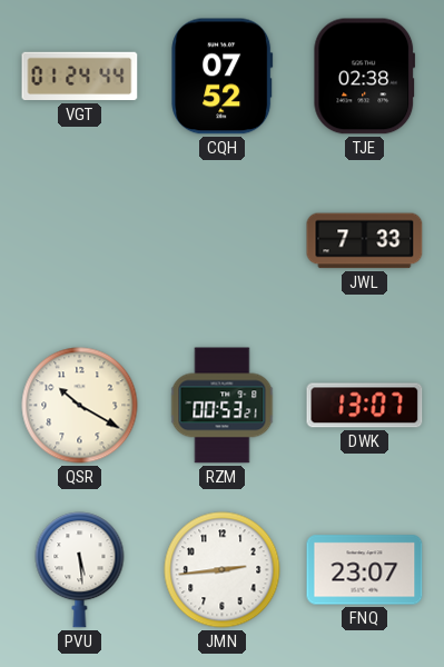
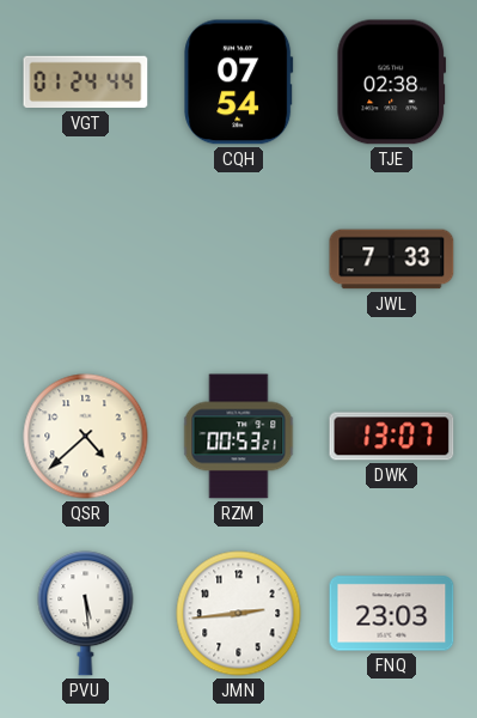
CQH: 07:52 -> 07:54 (239, 83)
QSR: 10:20 -> 4:38 (86, 437)
FNQ: 23:07 -> 23:03 (392, 614)
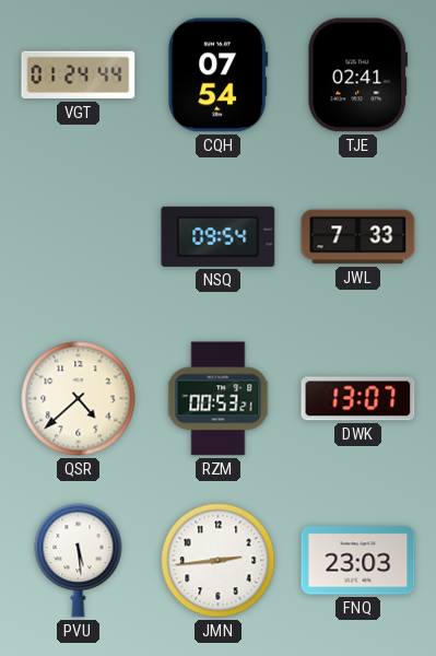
TJE: 02:38 -> 02:41 (358, 75)
NSQ: none -> 09:54 (219, 236)
